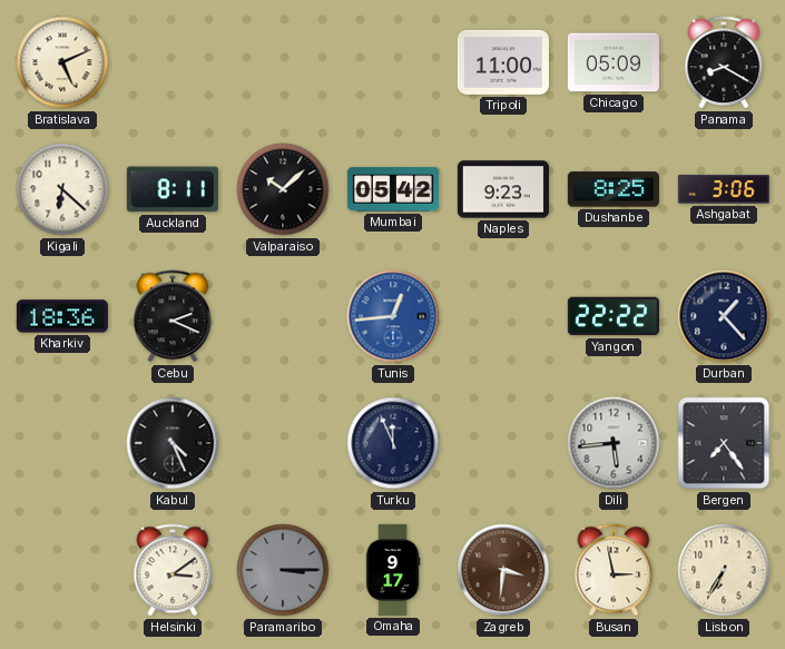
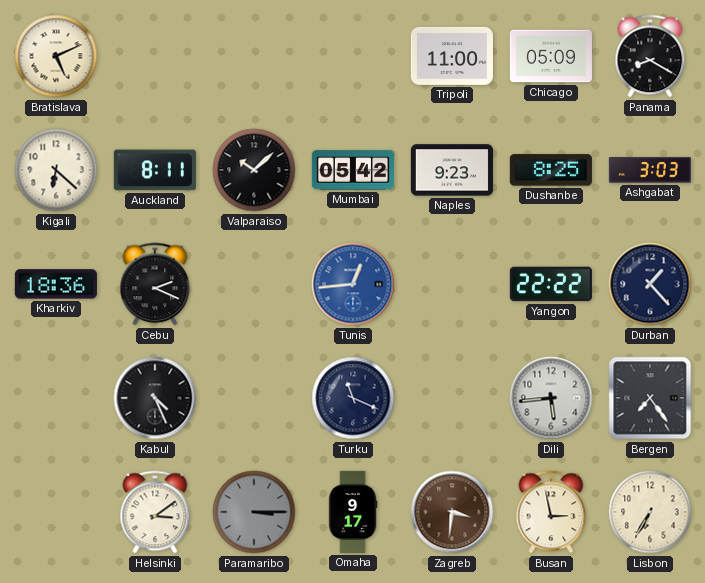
Ashgabat: 3:06 -> 3:03 (650, 170)
Turku: 11:56 -> 11:19 (353, 398)
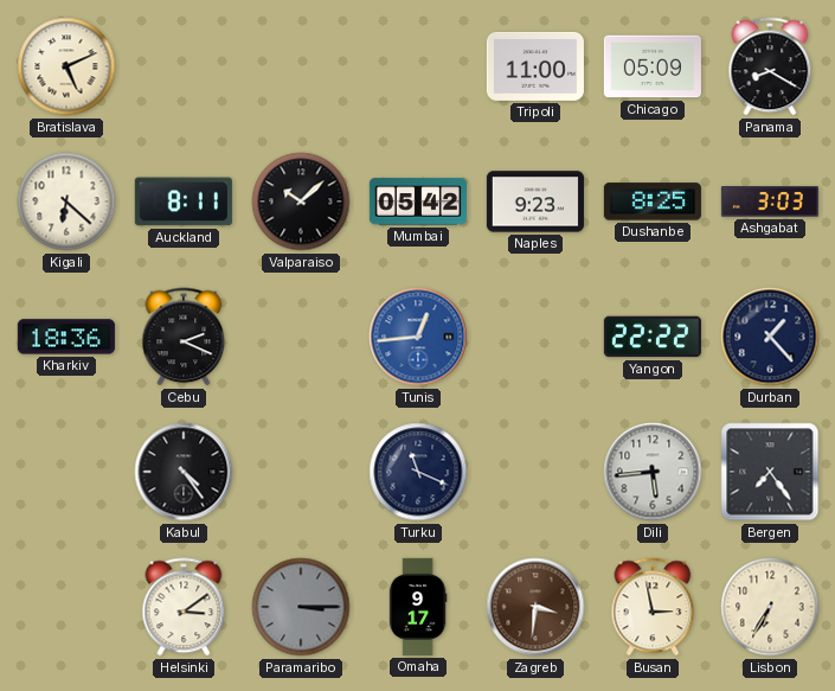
Kabul: 4:26 -> 4:24 (184, 472)
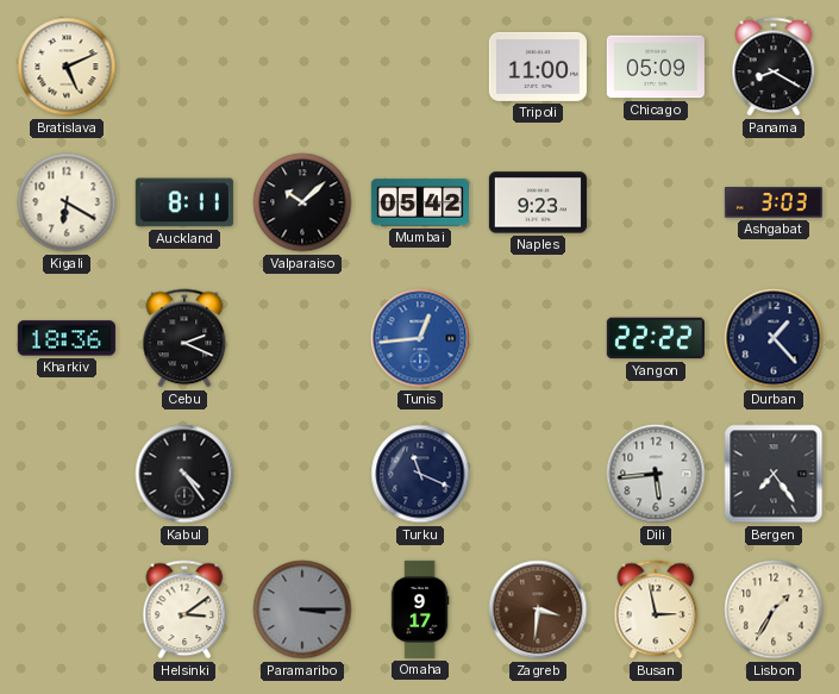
Kigali: 6:22 -> 6:20 (67, 202)
Dushanbe: 8:25 -> none (653, 201)
Lisbon: 6:35 -> 1:35 (774, 609)
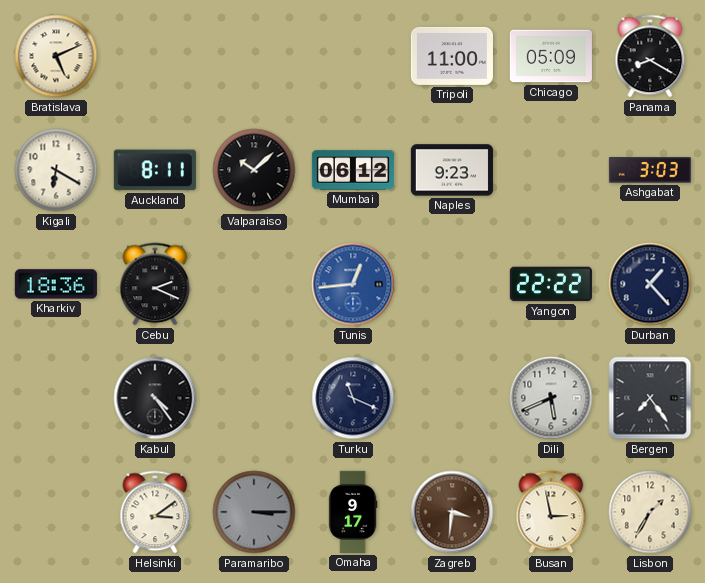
Mumbai: 05:42 -> 06:12 (353, 170)
Dili: 5:44 -> 5:41 (551, 398)
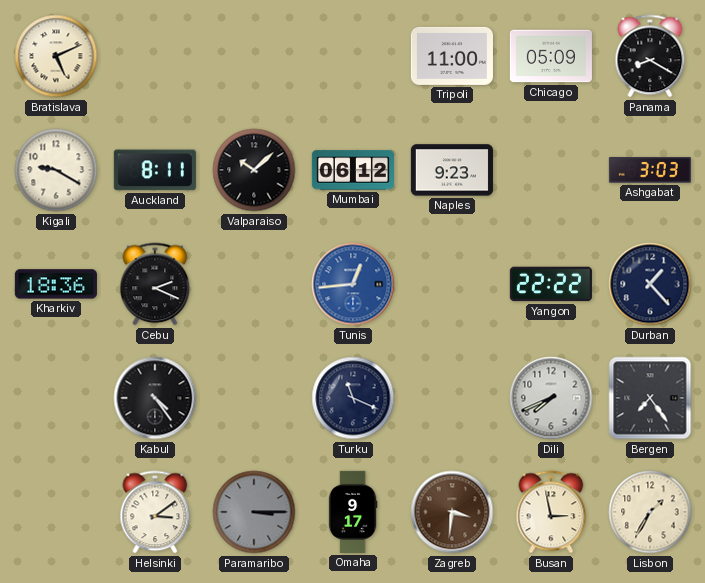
Kigali: 6:20 -> 9:20 (56, 170)
Dili: 5:41 -> 7:41 (551, 398)
